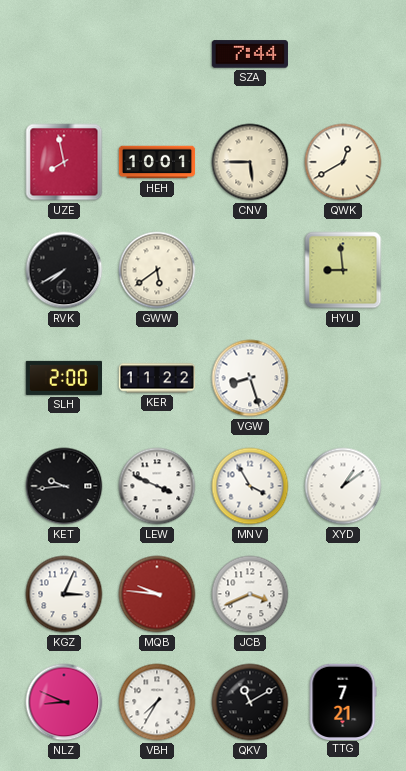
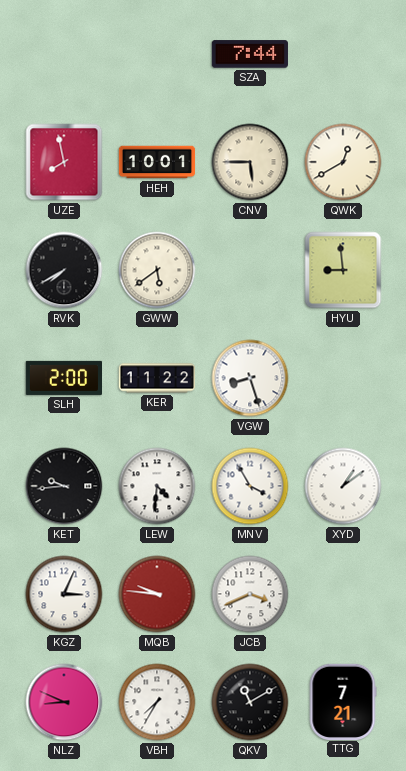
LEW: 3:49 -> 4:31 (157, 486)
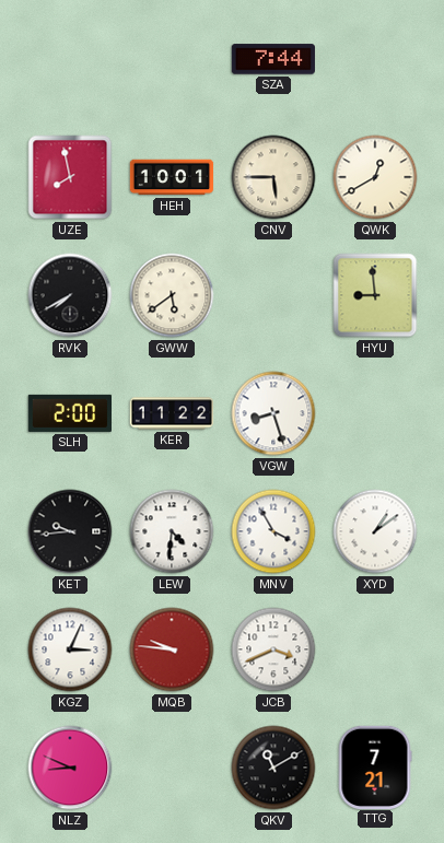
VBH: 7:35 -> none (157, 702)
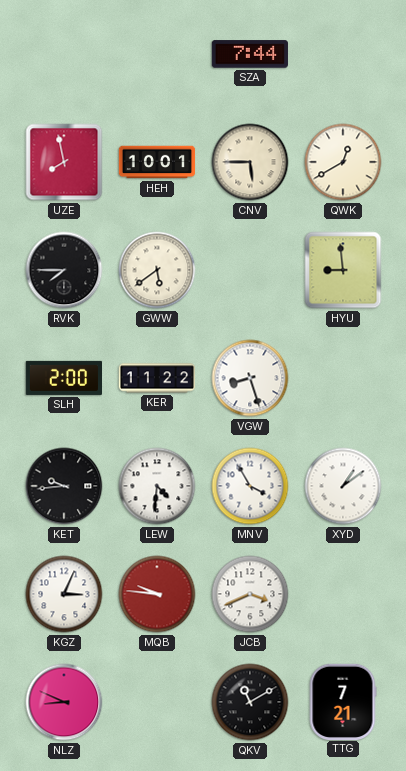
RVK: 7:40 -> 7:45 (64, 270)
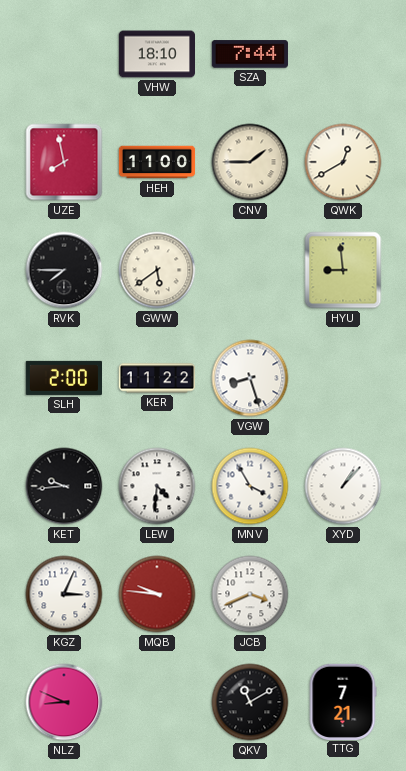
VHW: none -> 18:10 (156, 54)
HEH: 10:01 -> 11:00 (157, 162)
CNV: 5:45 -> 1:45 (250, 162)
XYD: 1:09 -> 1:07 (343, 486)
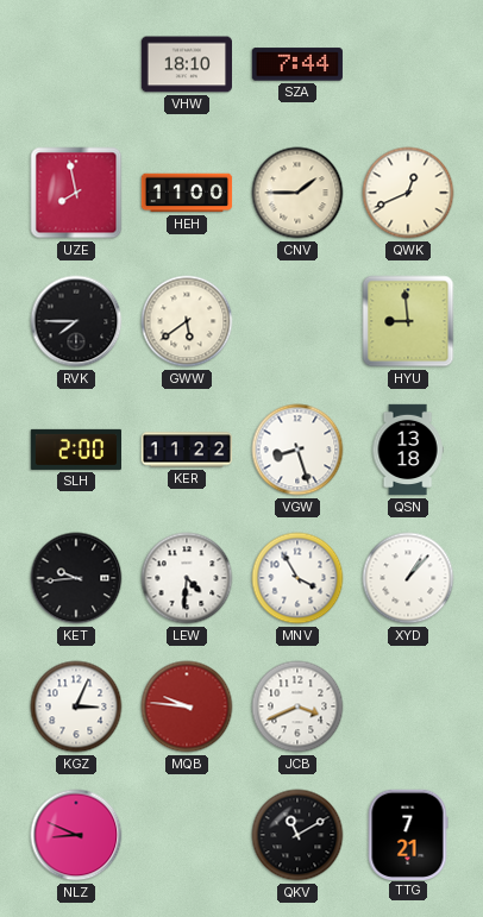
QWK: 12:40 -> 12:41 (408, 193)
QSN: none -> 13:18 (408, 450)
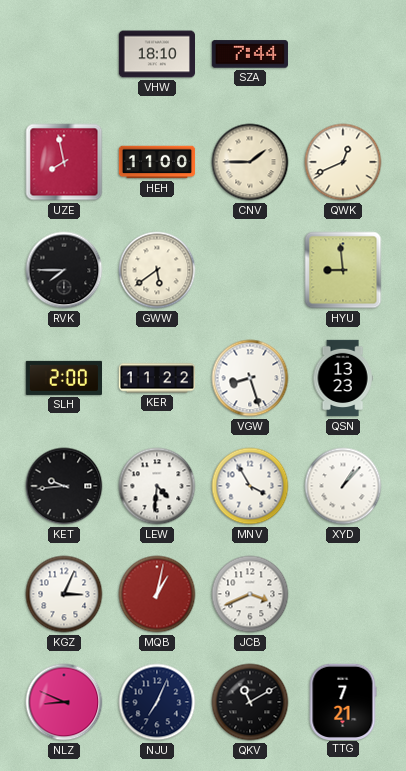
QSN: 13:18 -> 13:23 (343, 378)
MQB: 9:46 -> 1:02 (157, 594)
NJU: none -> 7:04 (157, 702)
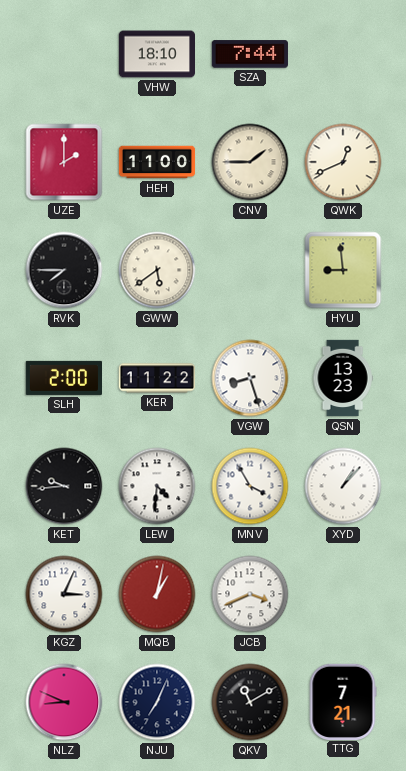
UZE: 7:58 -> 2:00 (64, 162)
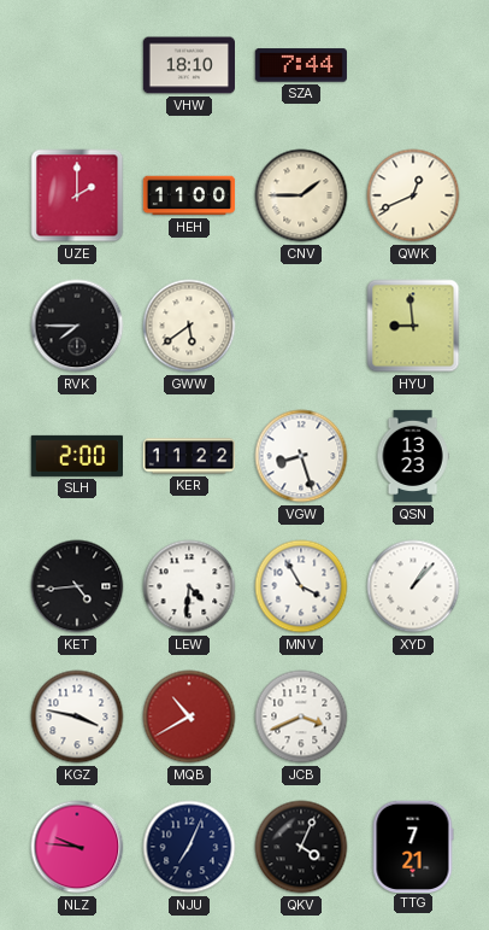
KET: 9:44 -> 4:44 (77, 586)
KGZ: 3:04 -> 3:47 (77, 716)
MQB: 1:02 -> 10:40 (189, 716)
NLZ: 8:49 -> 9:46 (77, 847)
QKV: 11:10 -> 4:04 (301, 847)
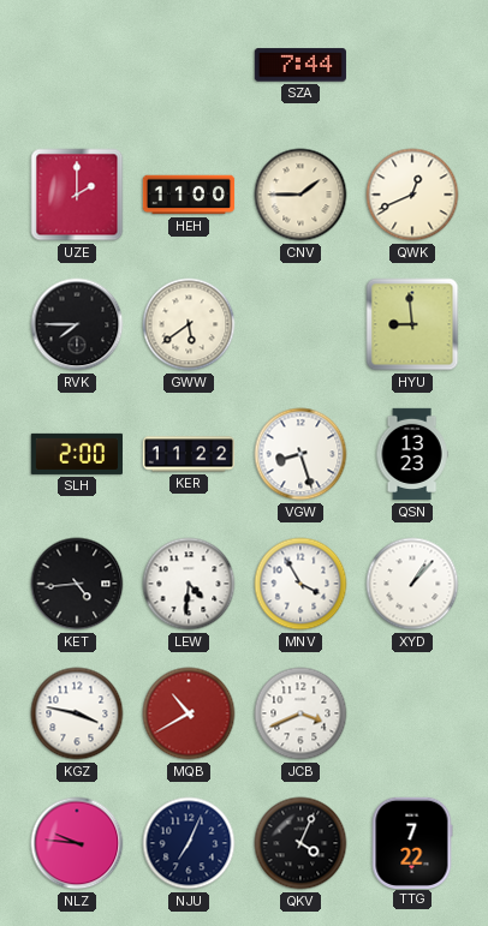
VHW: 18:10 -> none (188, 65)
TTG: 7:21 -> 7:22 (412, 842)
